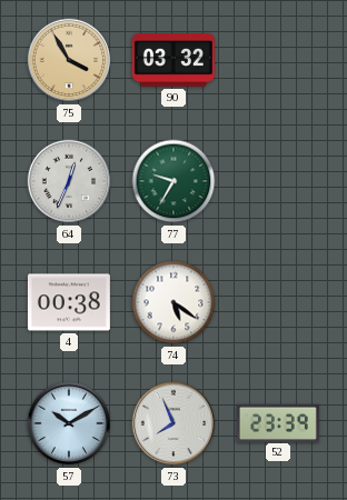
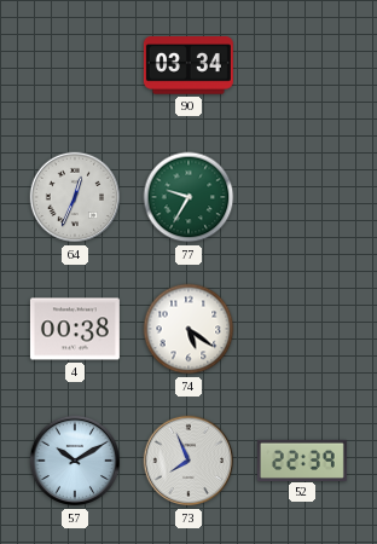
75: 3:55 -> none (69, 60)
90: 03:32 -> 03:34 (188, 65)
52: 23:39 -> 22:39 (302, 459)
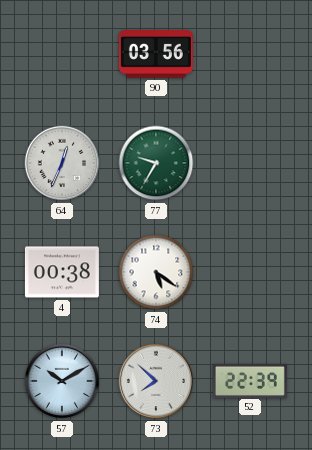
90: 03:34 -> 03:56 (156, 54)
73: 7:56 -> 7:52 (156, 381)
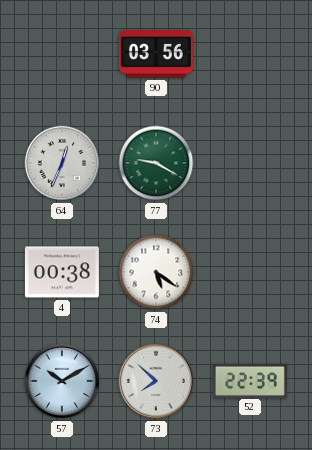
77: 9:35 -> 9:20 (156, 163)
